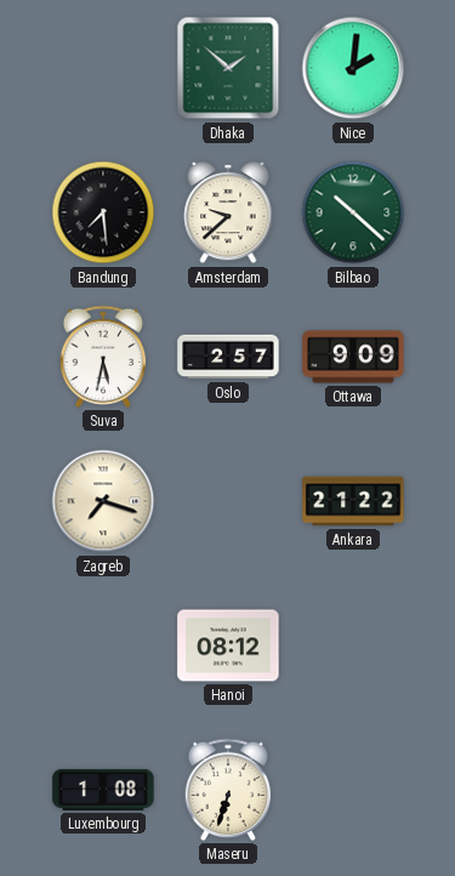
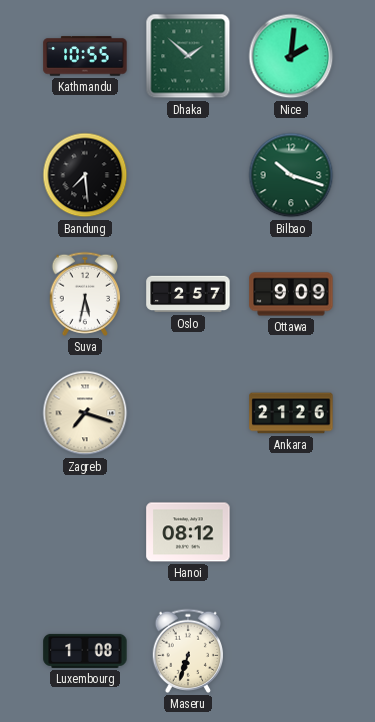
Kathmandu: none -> 10:55 (85, 56)
Amsterdam: 9:38 -> none (228, 212)
Bilbao: 10:22 -> 10:18 (291, 175)
Ankara: 21:22 -> 21:26 (291, 413)
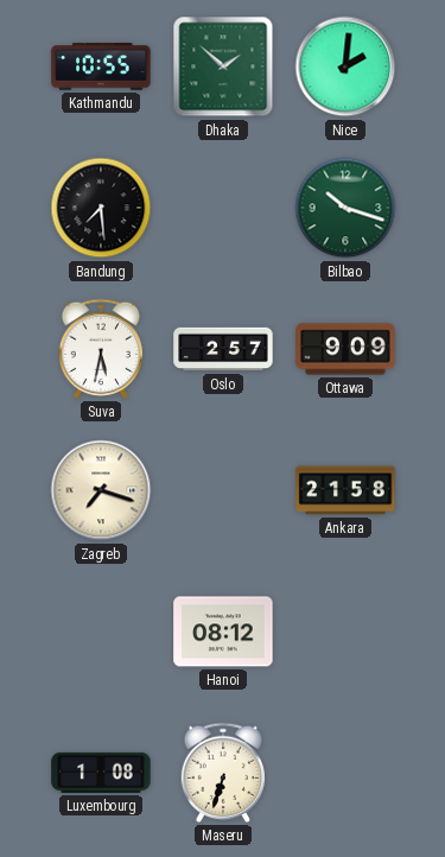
Ankara: 21:26 -> 21:58 (345, 490)
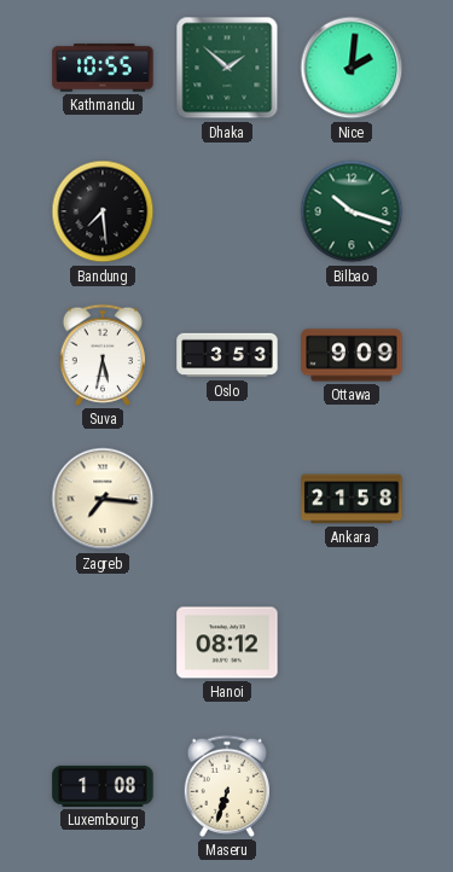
Oslo: 2:57 -> 3:53 (227, 355)
Zagreb: 7:18 -> 7:16 (103, 499)
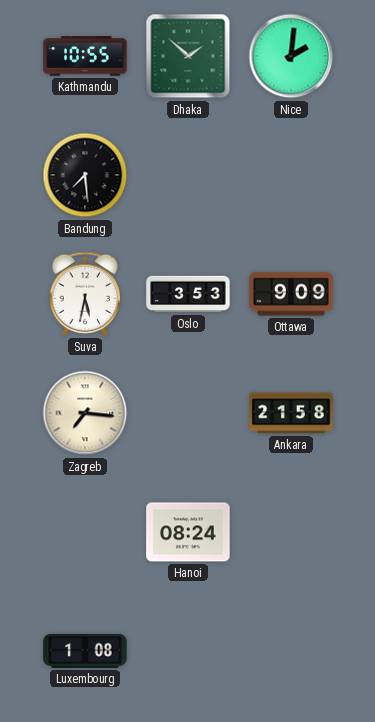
Bilbao: 10:18 -> none (352, 211)
Hanoi: 08:12 -> 08:24 (188, 532)
Maseru: 6:33 -> none (227, 786)
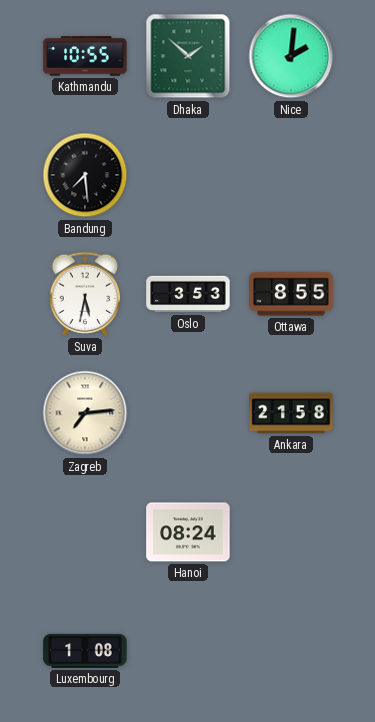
Ottawa: 9:09 -> 8:55 (291, 294)
Zagreb: 7:16 -> 7:14 (85, 413)
